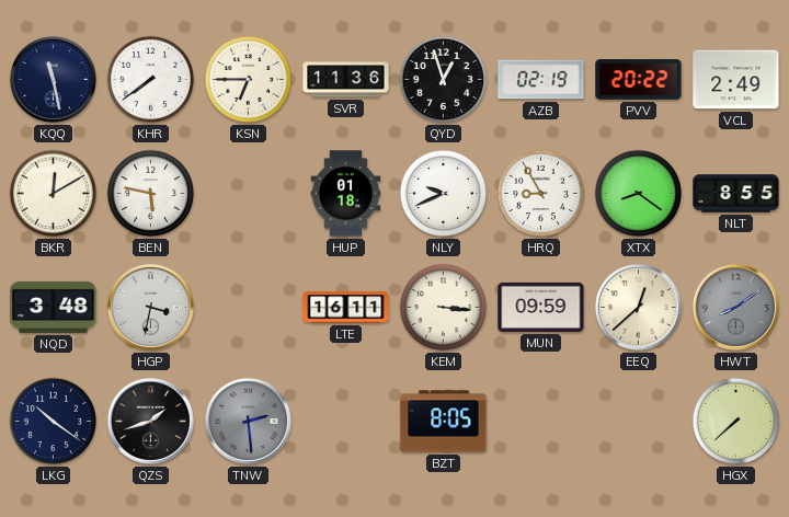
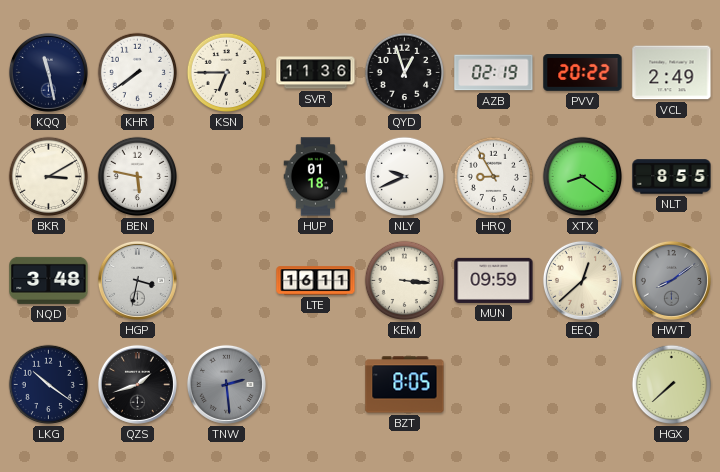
BKR: 12:10 -> 3:10 (49, 177)
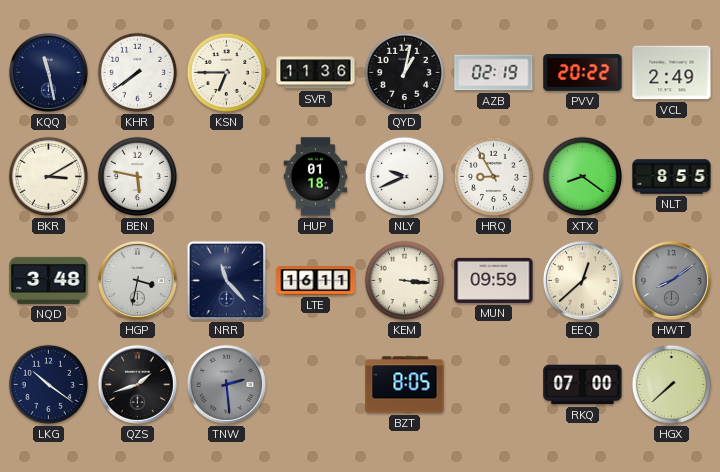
QYD: 12:57 -> 1:02 (405, 73)
NRR: none -> 11:23 (226, 280)
RKQ: none -> 07:00 (583, 385)
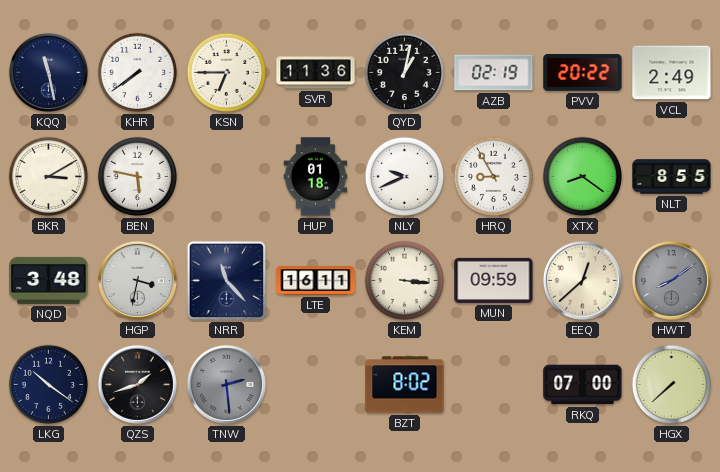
BZT: 8:05 -> 8:02 (405, 385)
